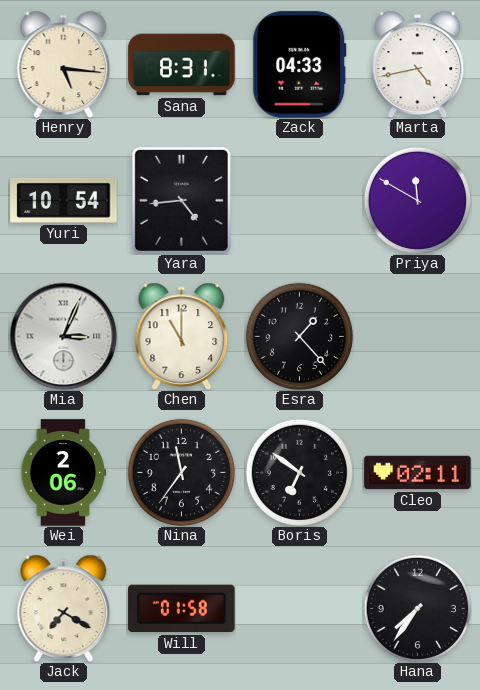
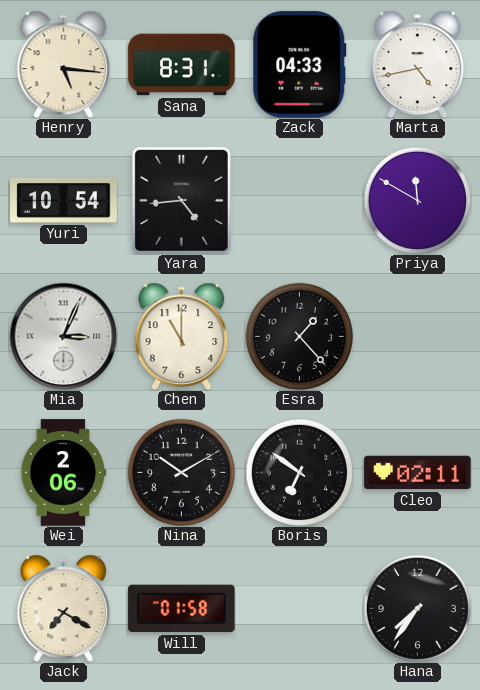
Nina: 11:36 -> 10:10 (181, 472)
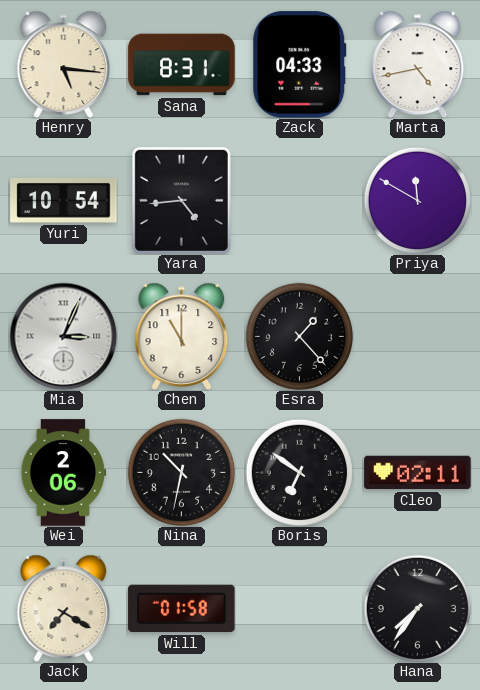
Nina: 10:10 -> 10:32 (181, 472)
